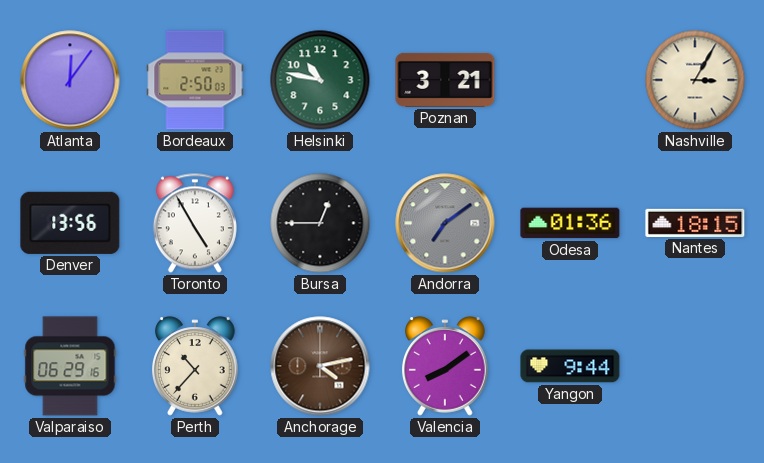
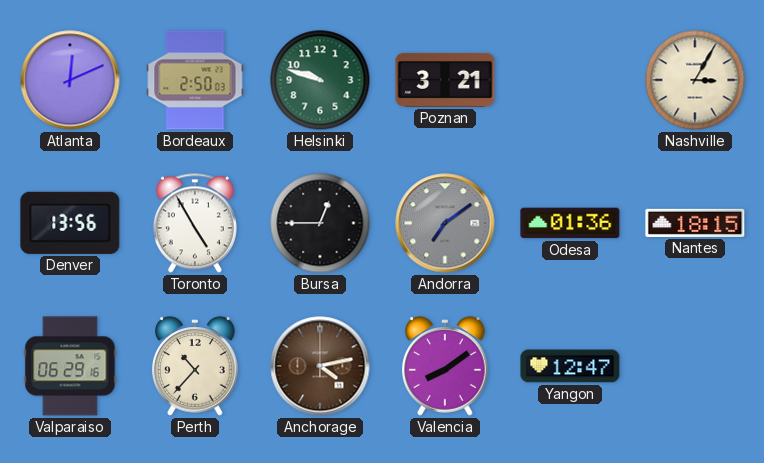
Atlanta: 12:06 -> 12:11 (70, 80)
Helsinki: 10:47 -> 9:48 (320, 80)
Yangon: 9:44 -> 12:47 (570, 366)
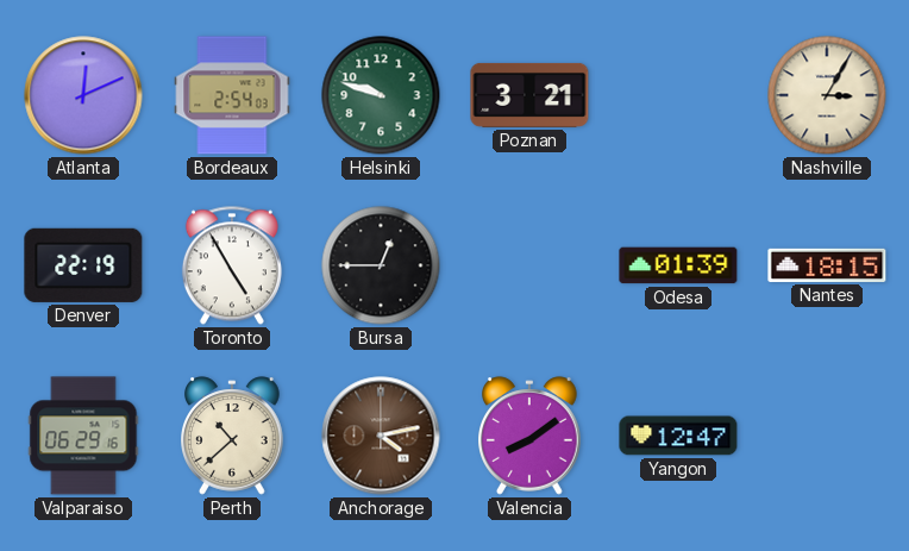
Bordeaux: 2:50 -> 2:54 (232, 95)
Denver: 13:56 -> 22:19 (83, 265)
Andorra: 7:09 -> none (445, 223)
Odesa: 01:36 -> 01:39 (678, 265)
Perth: 10:37 -> 10:38 (233, 436)
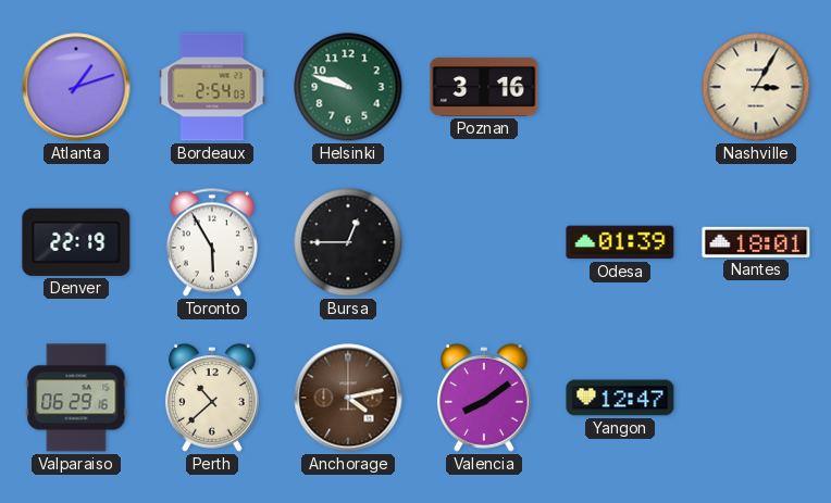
Atlanta: 12:11 -> 1:12 (76, 87)
Poznan: 3:21 -> 3:16 (484, 87)
Toronto: 4:55 -> 5:55 (212, 242)
Nantes: 18:15 -> 18:01 (756, 242)
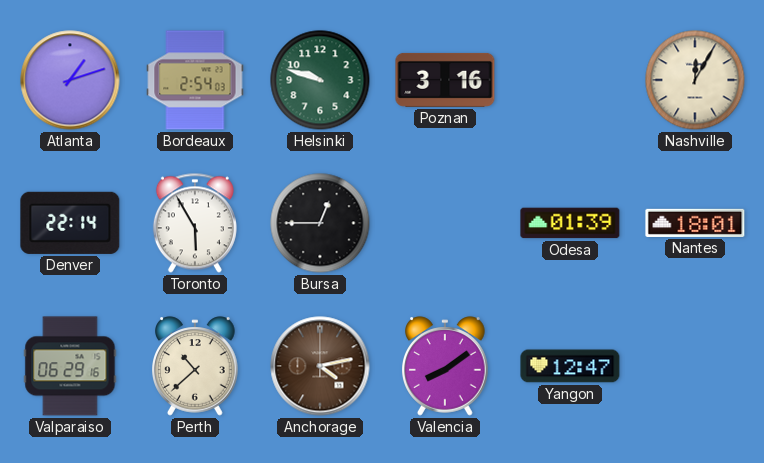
Nashville: 3:05 -> 12:05 (695, 80)
Denver: 22:19 -> 22:14 (70, 223)
